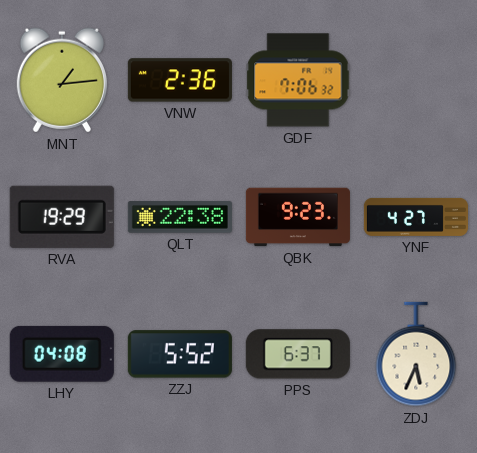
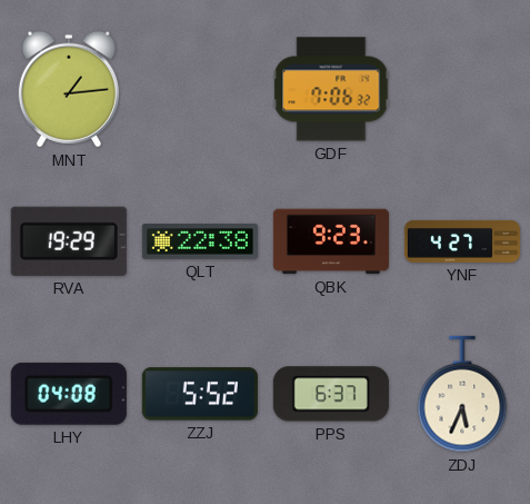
VNW: 2:36 -> none (180, 80)
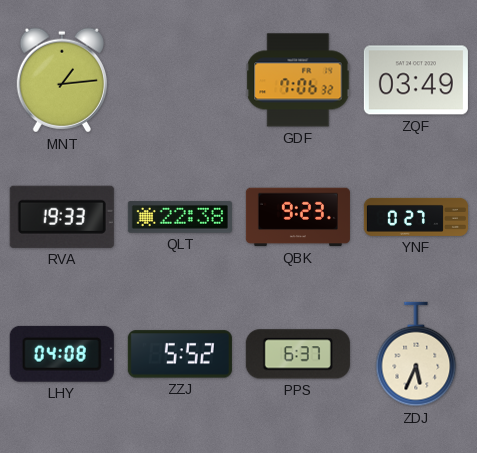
ZQF: none -> 03:49 (416, 80)
RVA: 19:29 -> 19:33 (62, 217)
YNF: 4:27 -> 0:27 (416, 217)
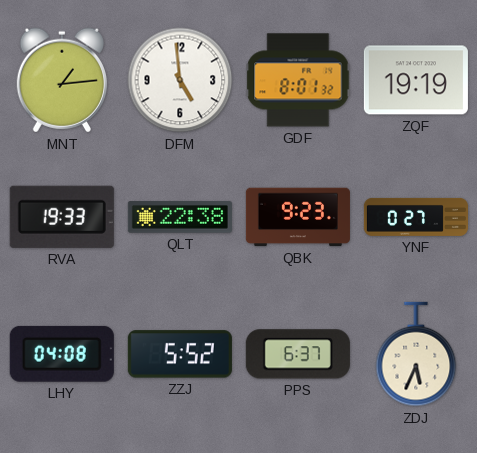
DFM: none -> 4:59 (180, 80)
GDF: 7:06 -> 8:01 (298, 80)
ZQF: 03:49 -> 19:19 (416, 80)
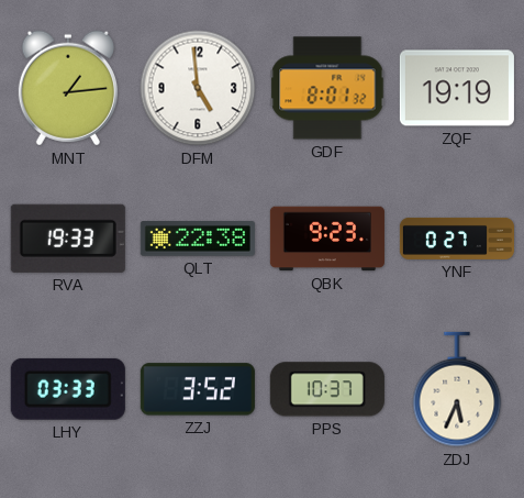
LHY: 04:08 -> 03:33 (68, 389)
ZZJ: 5:52 -> 3:52 (198, 389)
PPS: 6:37 -> 10:37 (327, 389)
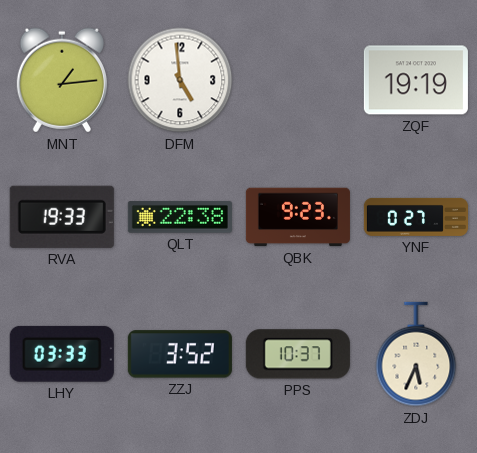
GDF: 8:01 -> none (327, 88)
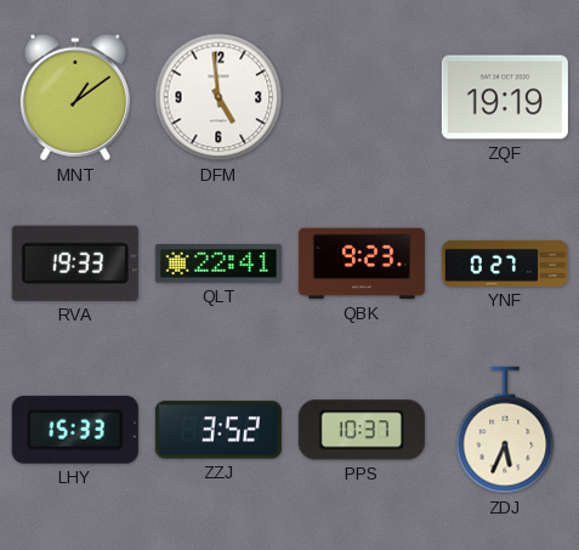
MNT: 1:14 -> 1:09 (75, 97)
QLT: 22:38 -> 22:41 (218, 263)
LHY: 03:33 -> 15:33 (75, 430)
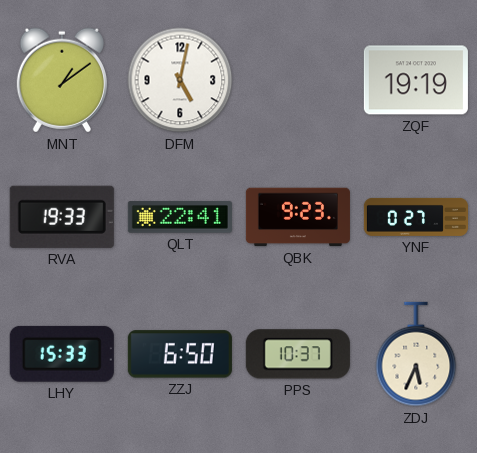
DFM: 4:59 -> 5:02 (180, 80)
ZZJ: 3:52 -> 6:50 (180, 354)
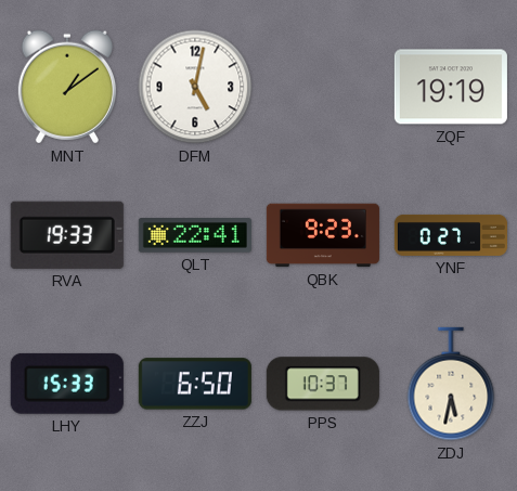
ZDJ: 5:34 -> 5:32 (451, 384)
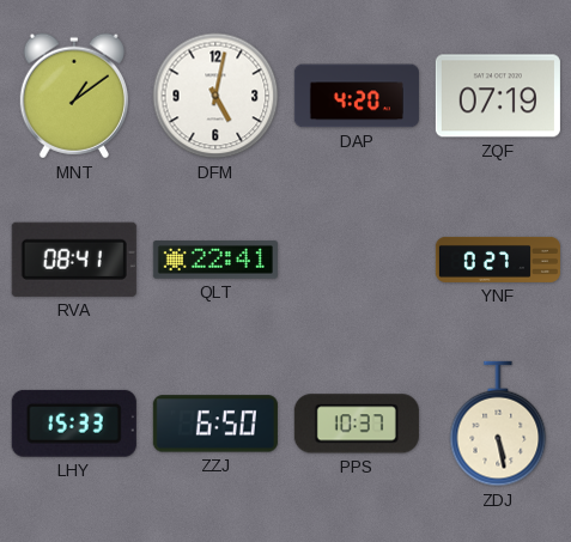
DAP: none -> 4:20 (357, 96)
ZQF: 19:19 -> 07:19 (498, 96)
RVA: 19:33 -> 08:41 (74, 260)
QBK: 9:23 -> none (323, 235)
ZDJ: 5:32 -> 5:28 (498, 424)
